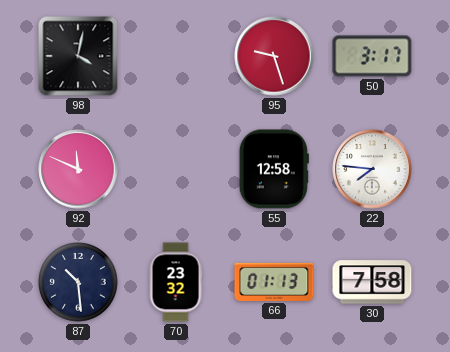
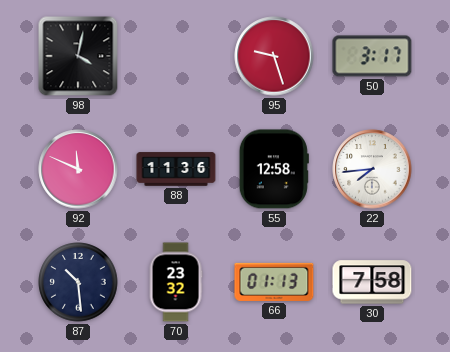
88: none -> 11:36 (176, 169)
22: 7:46 -> 7:44 (372, 169)
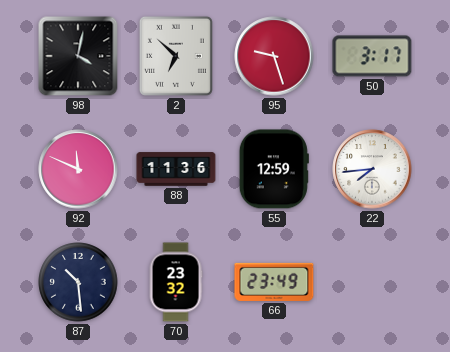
2: none -> 6:52 (176, 56)
55: 12:58 -> 12:59 (274, 169)
66: 01:13 -> 23:49 (274, 282)
30: 7:58 -> none (372, 282)
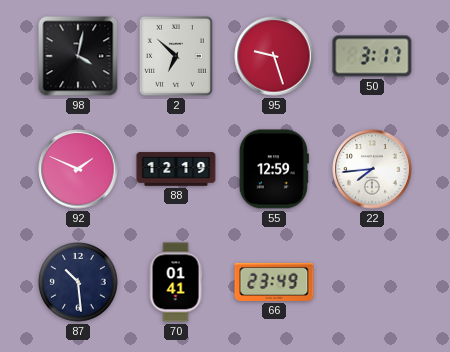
92: 11:49 -> 1:49 (78, 169)
88: 11:36 -> 12:19 (176, 169)
70: 23:32 -> 01:41 (176, 282)
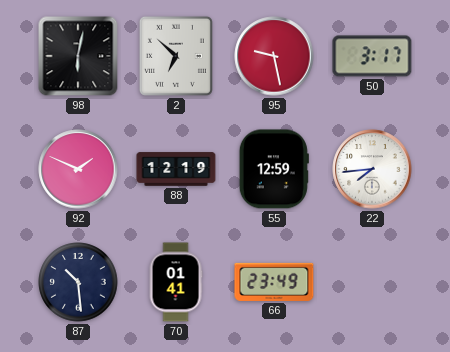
98: 4:02 -> 6:02 (78, 56)
95: 9:27 -> 9:28 (274, 56)
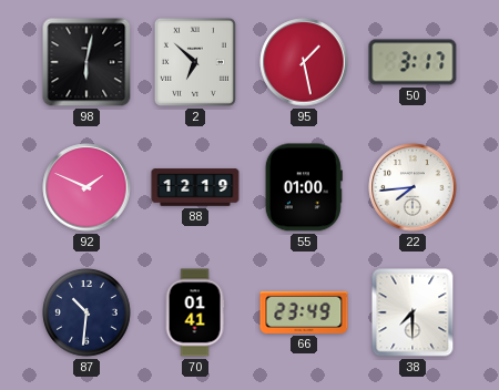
95: 9:28 -> 1:28 (304, 62)
55: 12:59 -> 01:00 (304, 187)
87: 10:29 -> 10:31 (86, 312)
38: none -> 7:30 (413, 312)
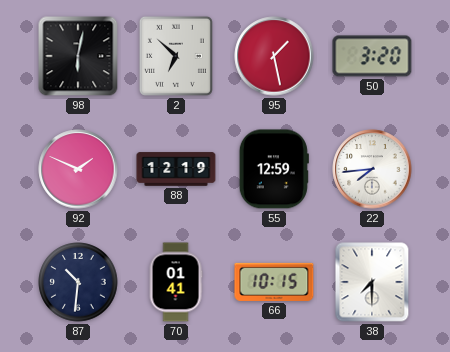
50: 3:17 -> 3:20 (372, 56)
55: 01:00 -> 12:59 (274, 169)
66: 23:49 -> 10:15 (274, 282)
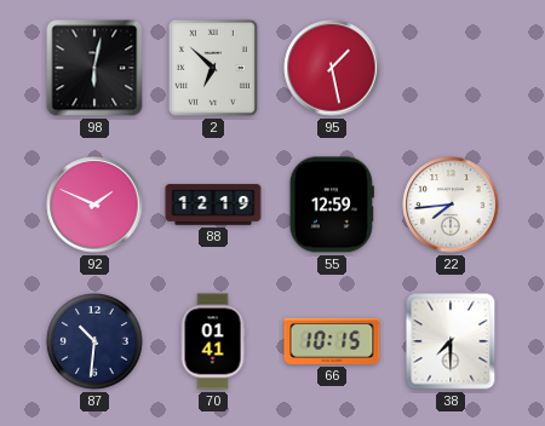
50: 3:20 -> none (372, 56)
